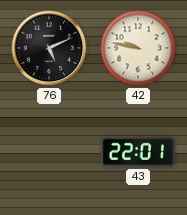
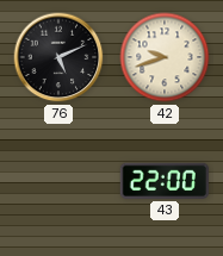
42: 9:47 -> 9:42 (165, 57)
43: 22:01 -> 22:00 (165, 181)
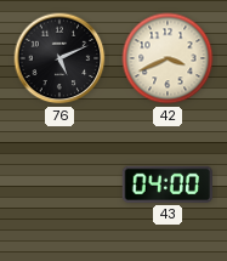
42: 9:42 -> 3:41 (168, 58)
43: 22:00 -> 04:00 (168, 185)
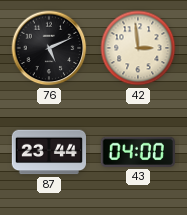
42: 3:41 -> 2:59 (138, 48)
87: none -> 23:44 (48, 152)
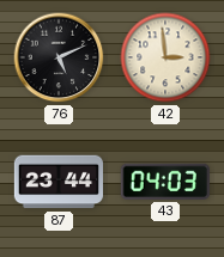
43: 04:00 -> 04:03 (165, 182)
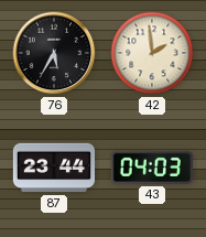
76: 5:11 -> 5:35 (54, 53)
42: 2:59 -> 1:59 (152, 53)
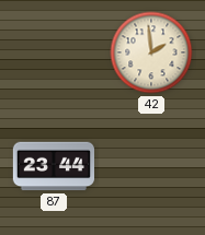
76: 5:35 -> none (54, 53)
43: 04:03 -> none (152, 168)
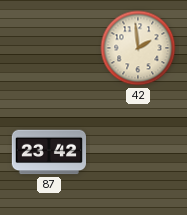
87: 23:44 -> 23:42 (48, 152)
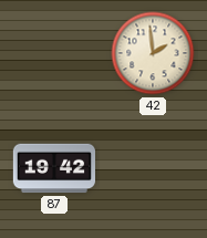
87: 23:42 -> 19:42 (53, 168)
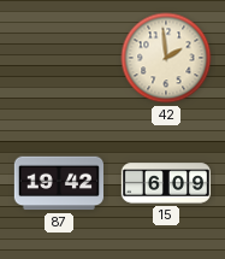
15: none -> 6:09 (166, 183)
